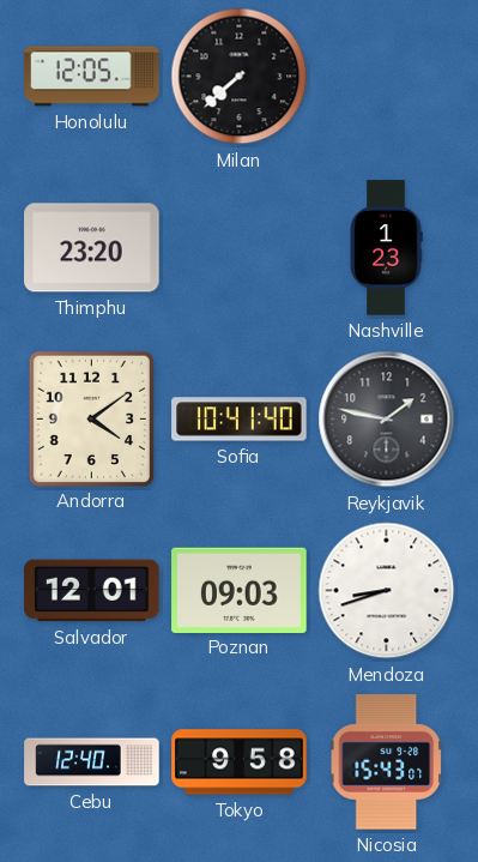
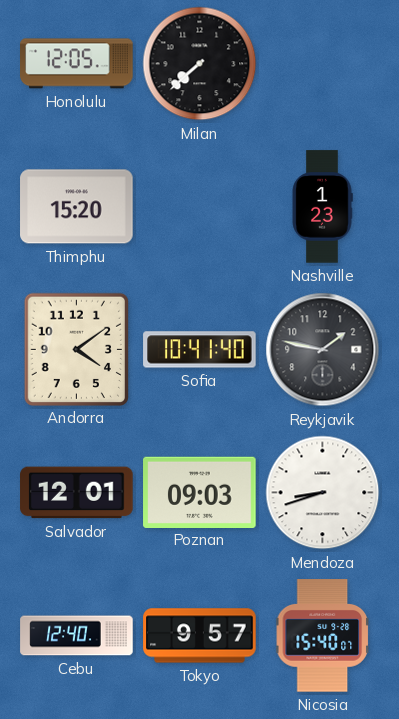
Thimphu: 23:20 -> 15:20 (77, 207)
Tokyo: 9:58 -> 9:57 (200, 636)
Nicosia: 15:43 -> 15:40 (323, 636)
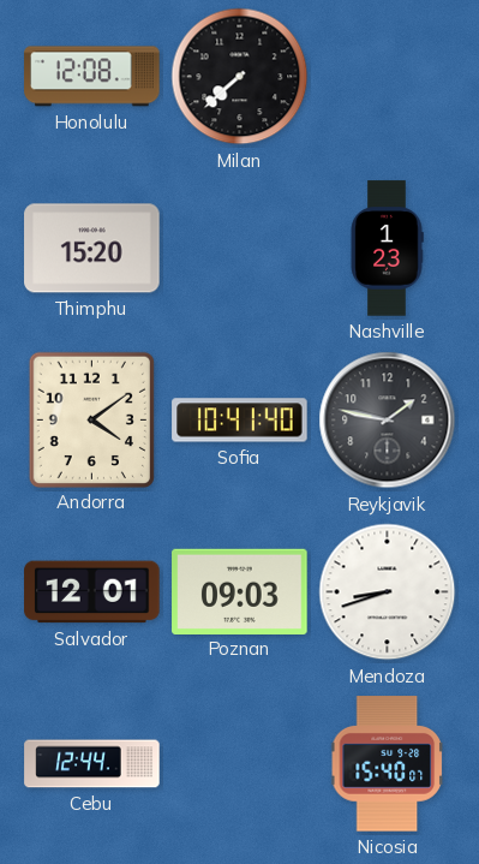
Honolulu: 12:05 -> 12:08 (92, 77)
Cebu: 12:40 -> 12:44 (92, 764)
Tokyo: 9:57 -> none (200, 636)
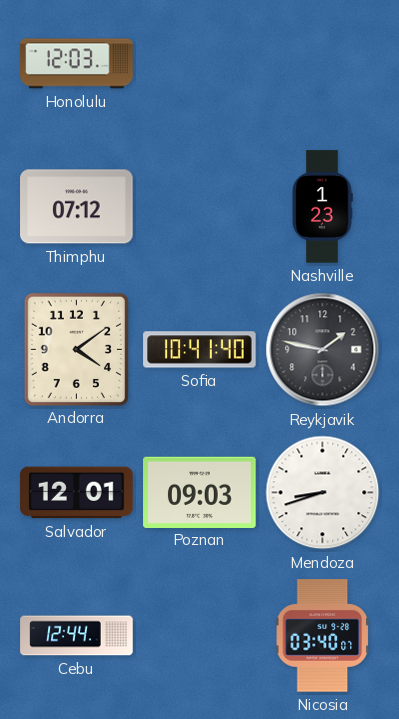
Honolulu: 12:08 -> 12:03 (77, 64)
Milan: 7:38 -> none (240, 77)
Thimphu: 15:20 -> 07:12 (77, 207)
Nicosia: 15:40 -> 03:40 (323, 636)
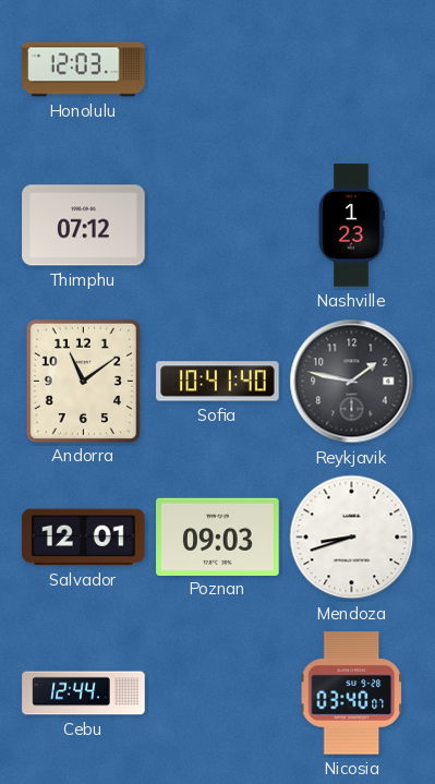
Andorra: 4:09 -> 11:09 (83, 381)
